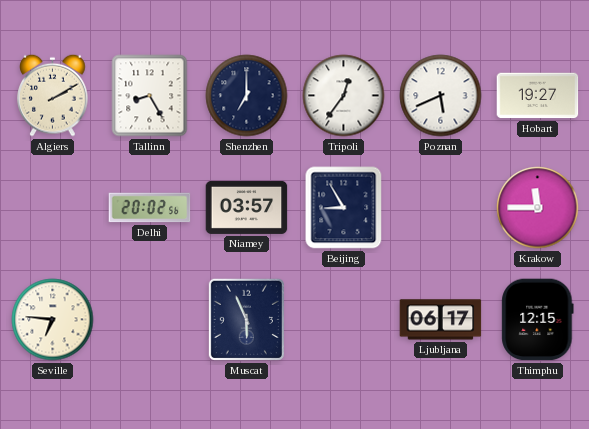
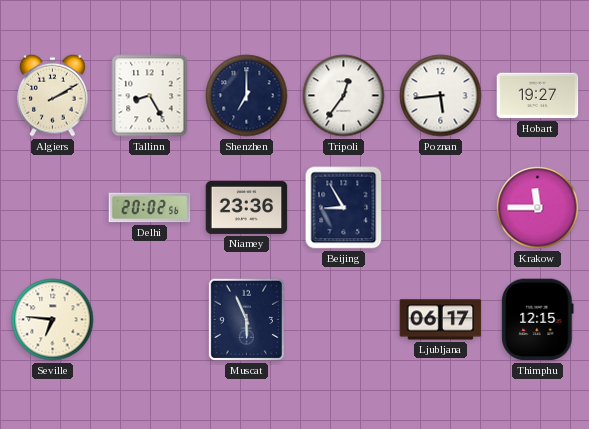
Poznan: 5:41 -> 5:44 (441, 96)
Niamey: 03:57 -> 23:36 (247, 207)
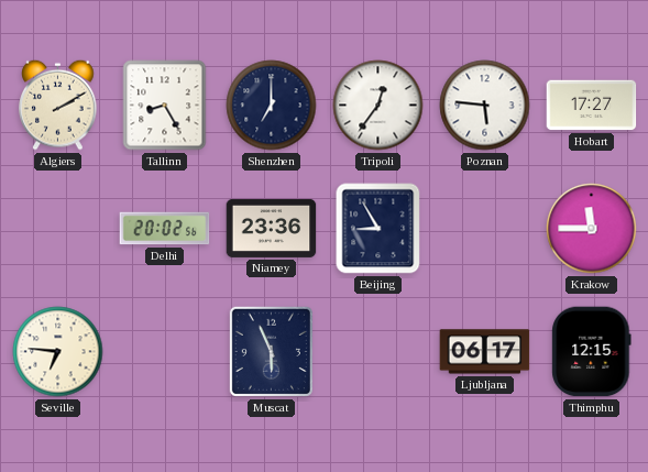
Poznan: 5:44 -> 5:46 (485, 106)
Hobart: 19:27 -> 17:27 (592, 106)
